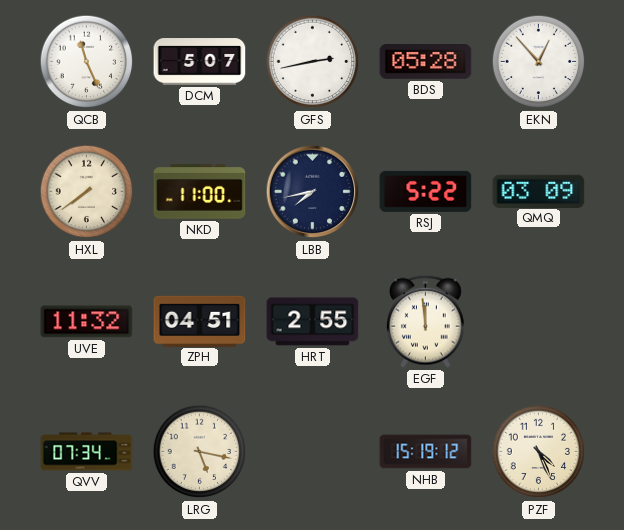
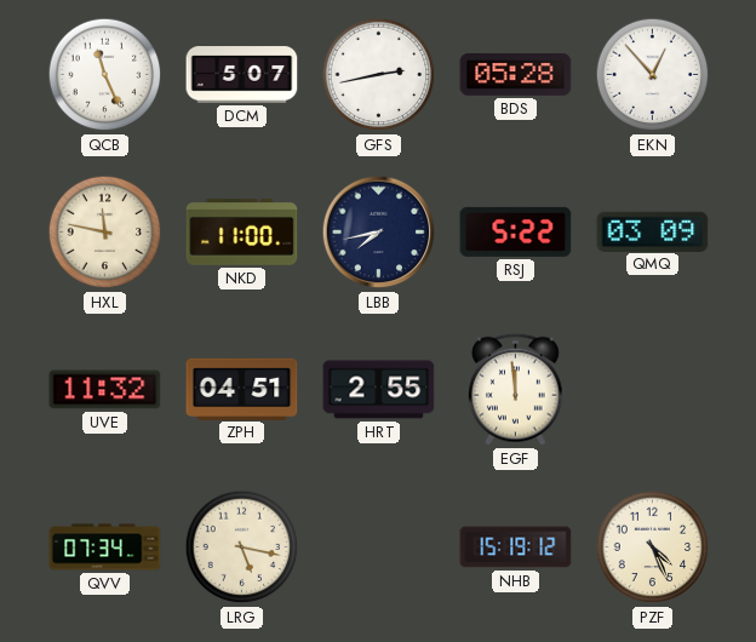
HXL: 7:39 -> 11:47 (105, 233)
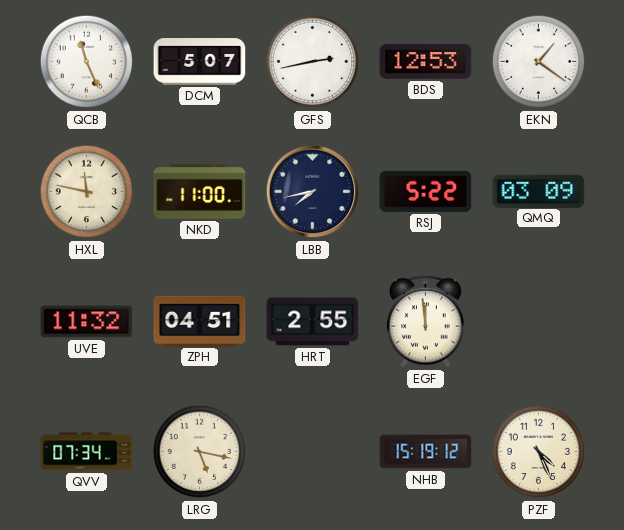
BDS: 05:28 -> 12:53 (426, 62)
EKN: 12:53 -> 1:21 (539, 62)
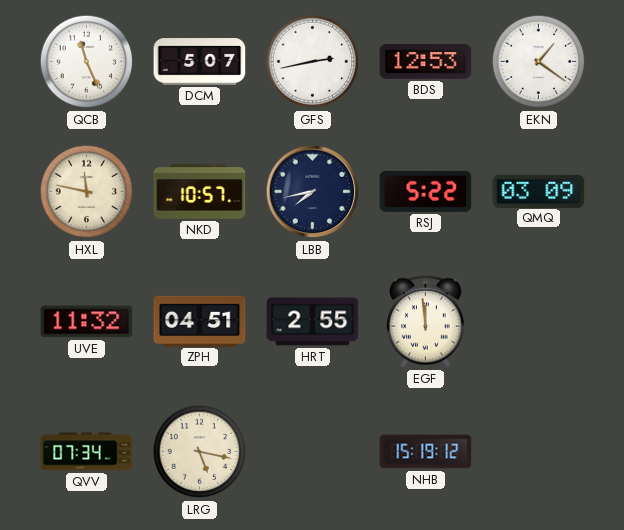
NKD: 11:00 -> 10:57 (200, 192)
PZF: 4:26 -> none (539, 452)
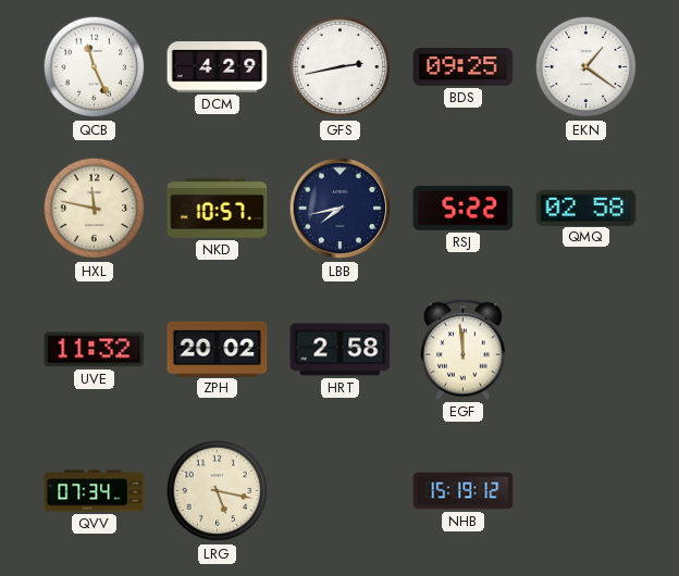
DCM: 5:07 -> 4:29 (218, 67)
BDS: 12:53 -> 09:25 (464, 67)
QMQ: 03:09 -> 02:58 (587, 208)
ZPH: 04:51 -> 20:02 (218, 349)
HRT: 2:55 -> 2:58 (341, 350)
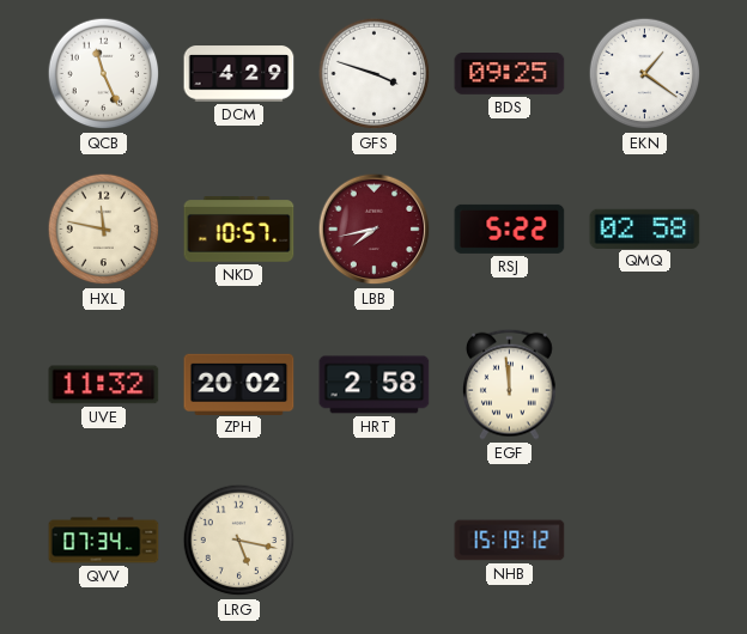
GFS: 2:43 -> 3:48 (375, 74)
LBB dial: navy -> burgundy (375, 230)
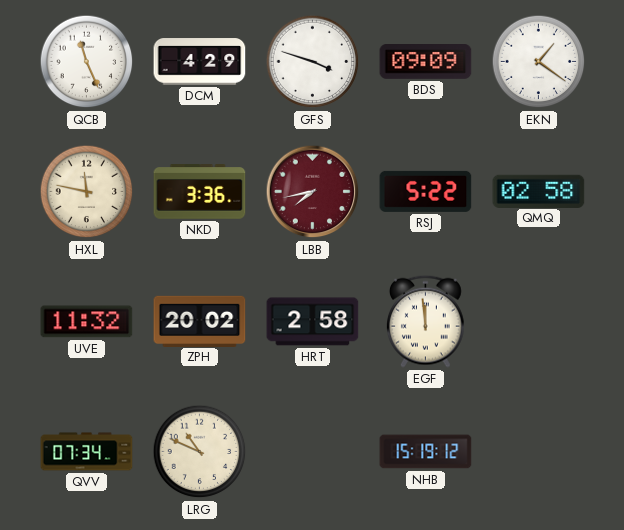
BDS: 09:25 -> 09:09 (426, 62)
NKD: 10:57 -> 3:36 (200, 192)
LRG: 5:17 -> 10:49 (200, 452)
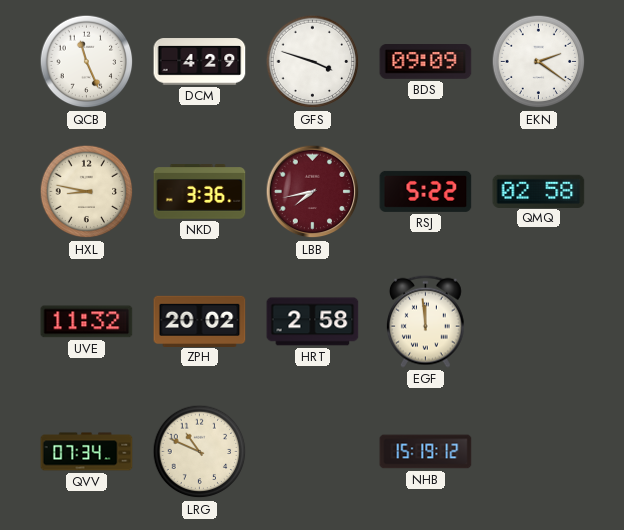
EKN: 1:21 -> 2:21 (539, 62)
HXL: 11:47 -> 8:47 (87, 192)
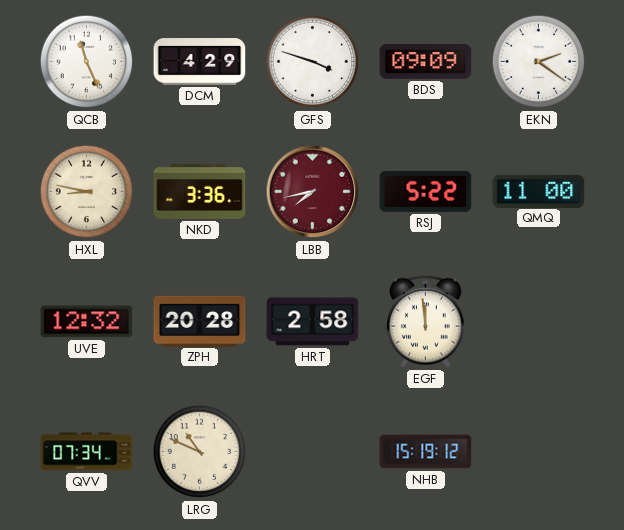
QMQ: 02:58 -> 11:00 (539, 191)
UVE: 11:32 -> 12:32 (87, 322)
ZPH: 20:02 -> 20:28 (200, 321)
